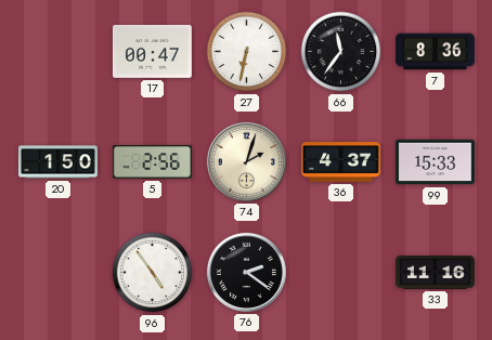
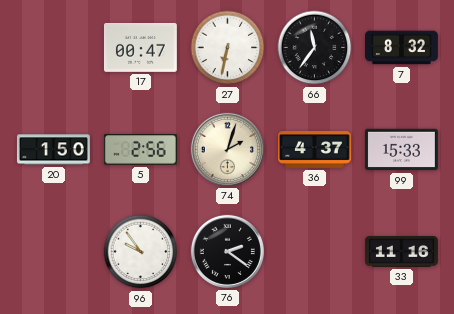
7: 8:36 -> 8:32 (402, 48)
96: 4:54 -> 9:54 (141, 252)
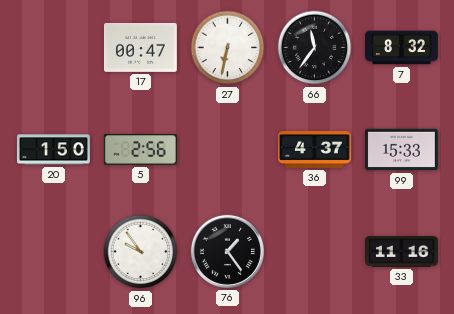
74: 2:03 -> none (227, 149)
76: 2:21 -> 1:24 (227, 251)
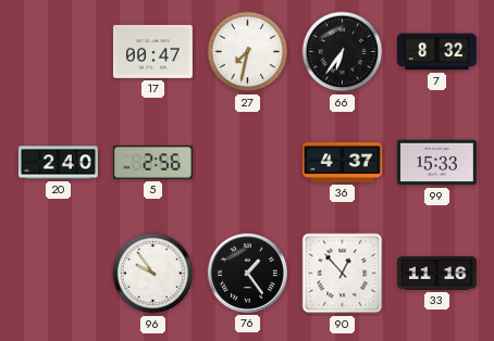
27: 6:32 -> 7:32 (248, 52)
66: 11:36 -> 6:36 (343, 52)
20: 1:50 -> 2:40 (58, 163)
90: none -> 12:53 (343, 274)
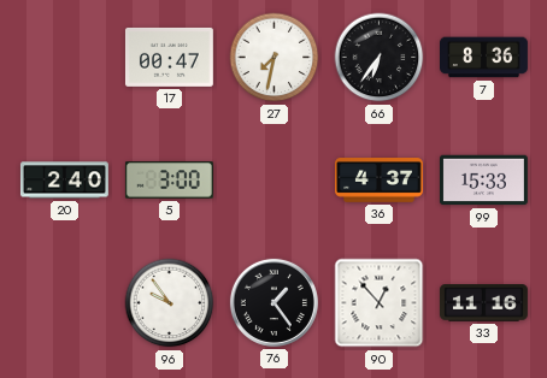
7: 8:32 -> 8:36 (484, 58)
5: 2:56 -> 3:00 (169, 181)
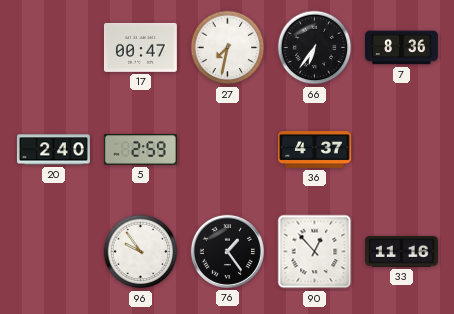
5: 3:00 -> 2:59 (140, 150)
99: 15:33 -> none (483, 181)
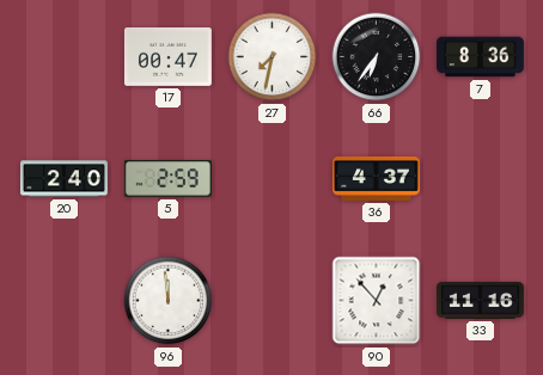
96: 9:54 -> 11:59 (169, 301)
76: 1:24 -> none (227, 251)
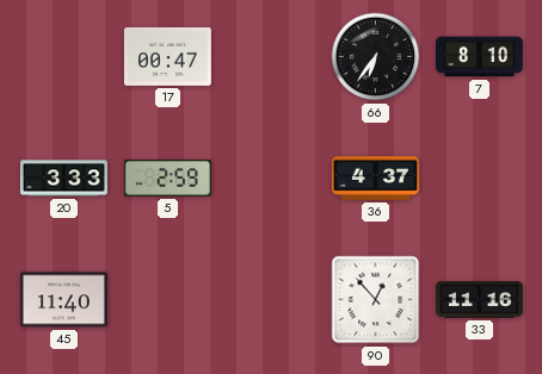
27: 7:32 -> none (273, 57)
7: 8:36 -> 8:10 (480, 57)
20: 2:40 -> 3:33 (63, 179)
45: none -> 11:40 (63, 300)
96: 11:59 -> none (169, 301)
